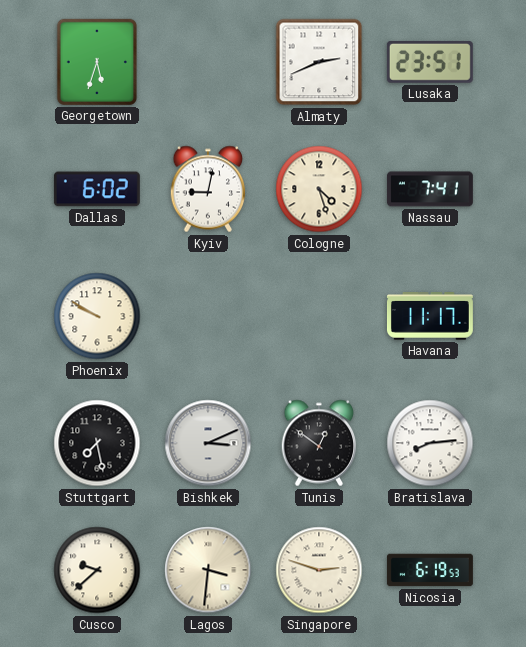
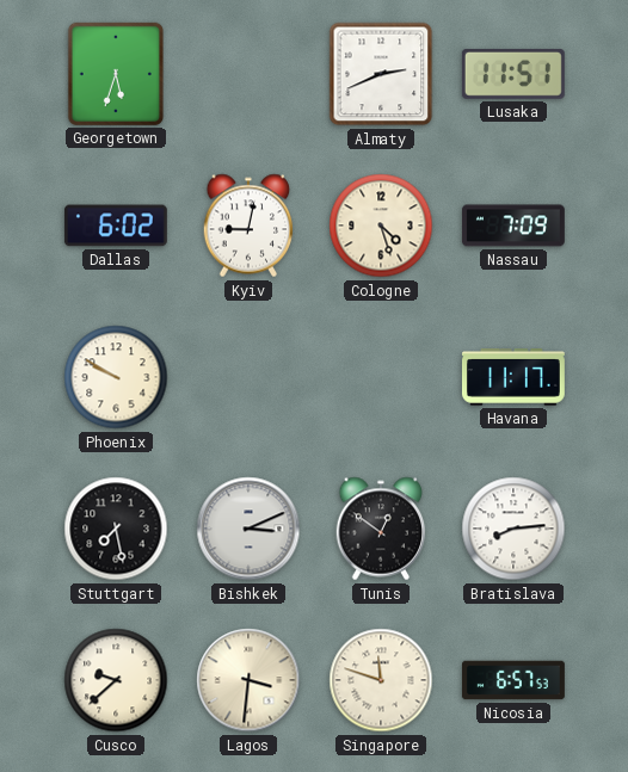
Lusaka: 23:51 -> 11:51 (513, 74)
Nassau: 7:41 -> 7:09 (513, 226)
Singapore: 2:48 -> 11:48 (381, 680)
Nicosia: 6:19 -> 6:57 (513, 680)
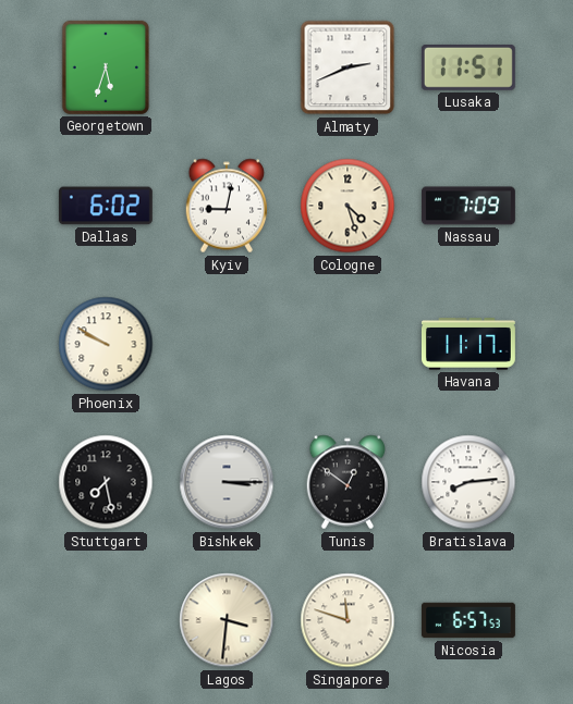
Bishkek: 3:11 -> 3:15 (227, 482)
Cusco: 9:38 -> none (116, 680)
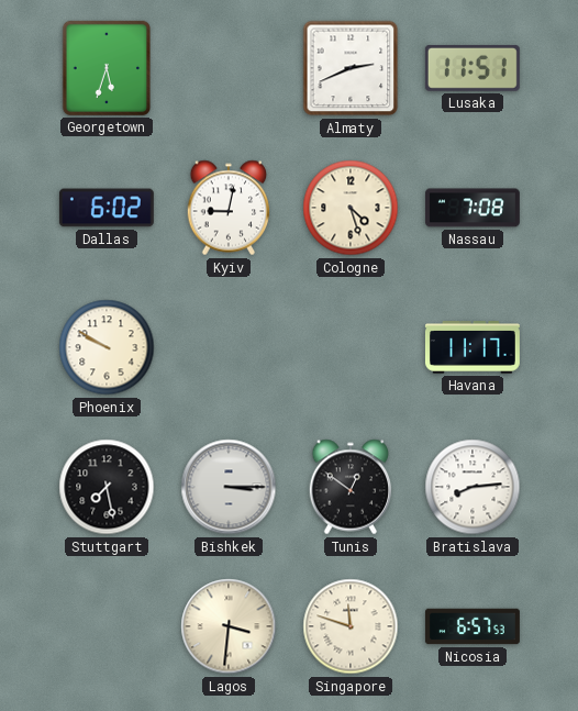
Nassau: 7:09 -> 7:08 (473, 208)
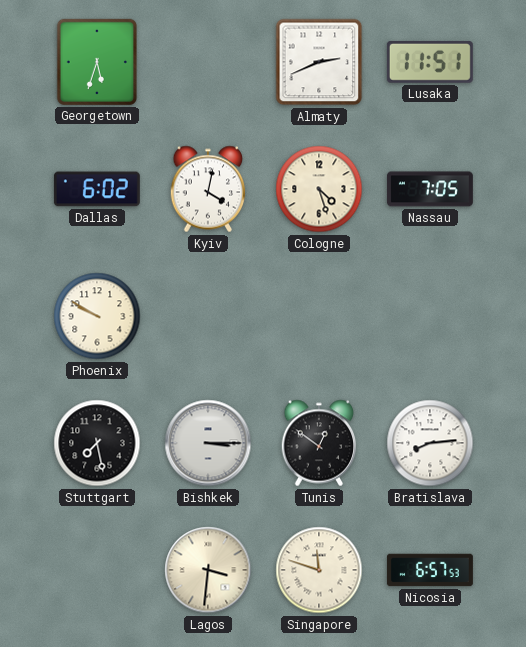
Kyiv: 9:02 -> 4:02 (208, 189)
Nassau: 7:08 -> 7:05 (430, 189)
Havana: 11:17 -> none (473, 347)
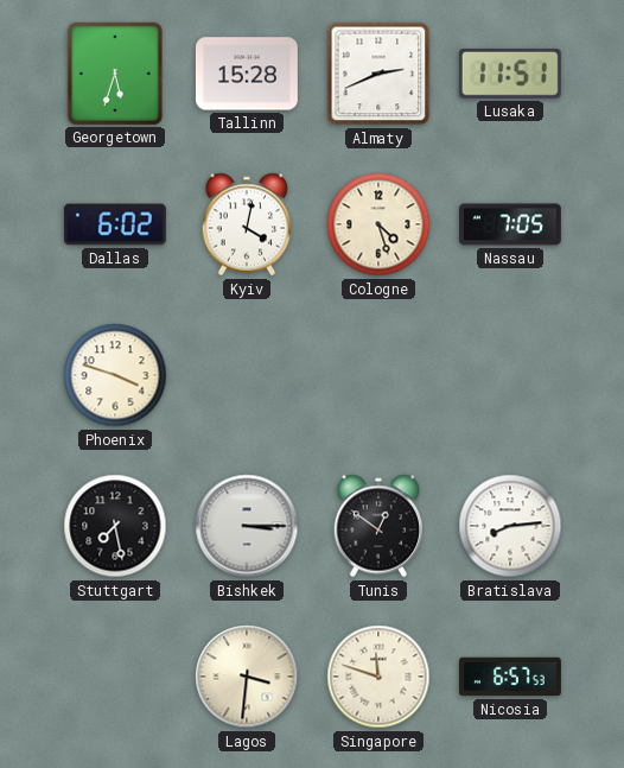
Tallinn: none -> 15:28 (247, 74)
Phoenix: 9:50 -> 3:48 (115, 375)
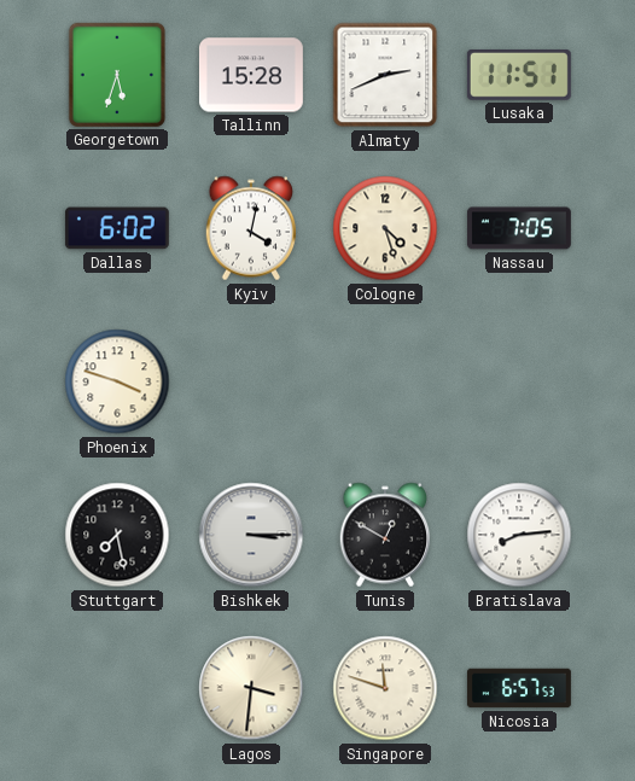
Tunis: 12:51 -> 12:50 (385, 535)
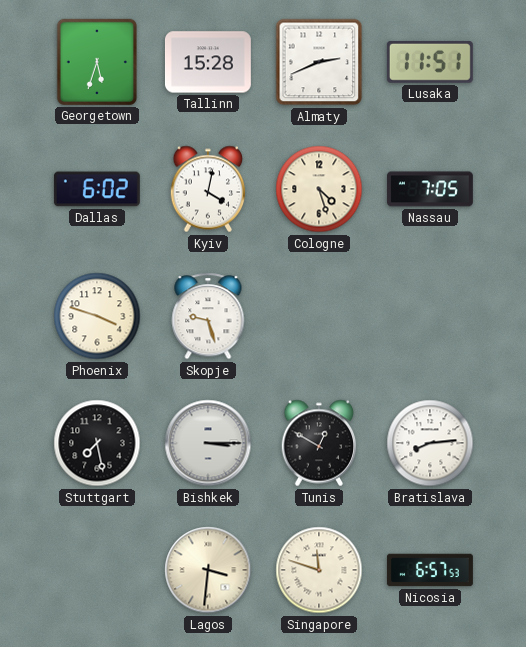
Skopje: none -> 9:27 (208, 316)
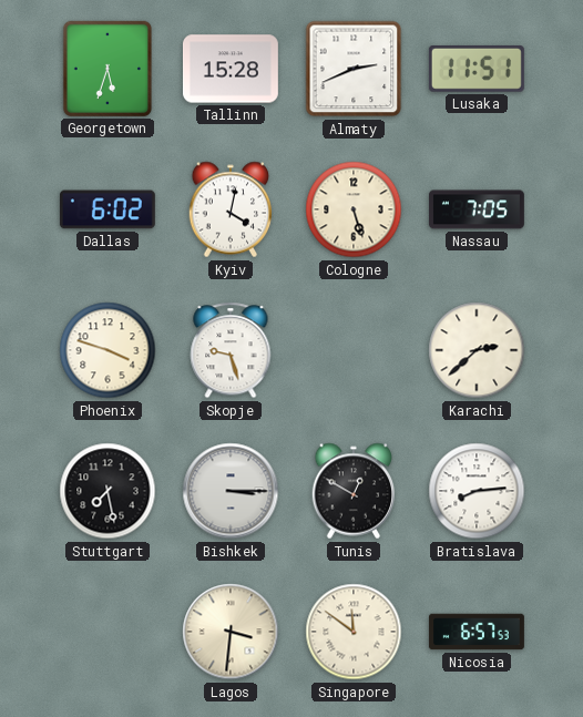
Cologne: 4:27 -> 5:27 (354, 209)
Karachi: none -> 2:38 (477, 350)
Singapore: 11:48 -> 11:51 (354, 632)
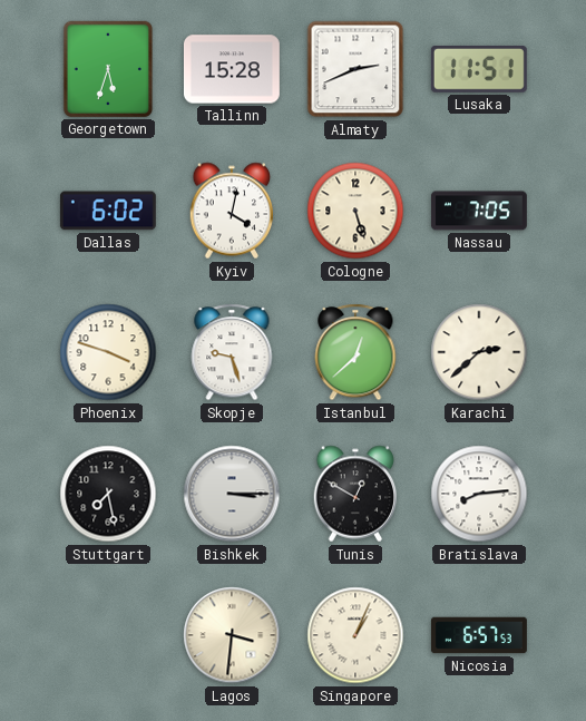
Istanbul: none -> 12:38 (355, 352)
Singapore: 11:51 -> 1:04 (355, 635)
